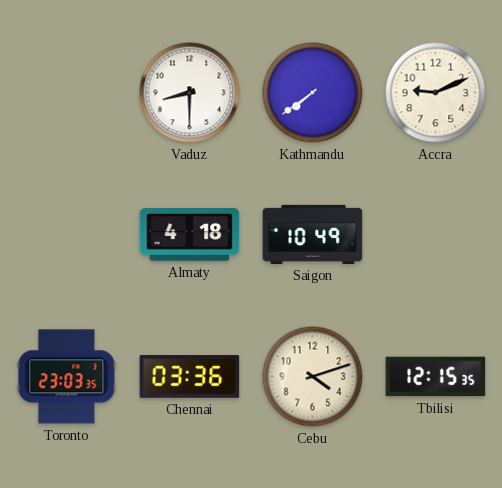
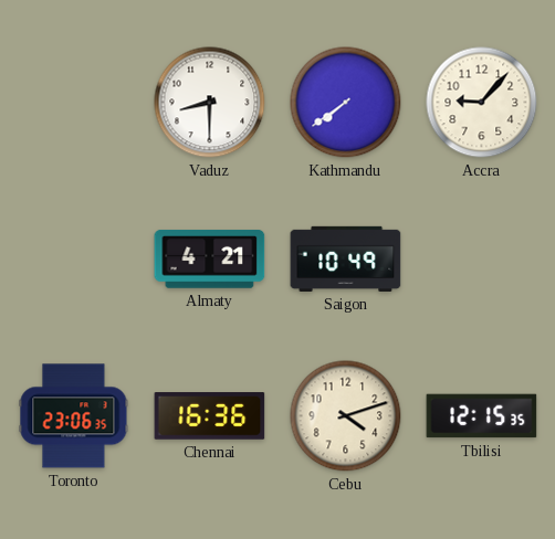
Accra: 9:11 -> 9:07 (482, 103)
Almaty: 4:18 -> 4:21 (210, 260)
Toronto: 23:03 -> 23:06 (74, 416)
Chennai: 03:36 -> 16:36 (210, 416)
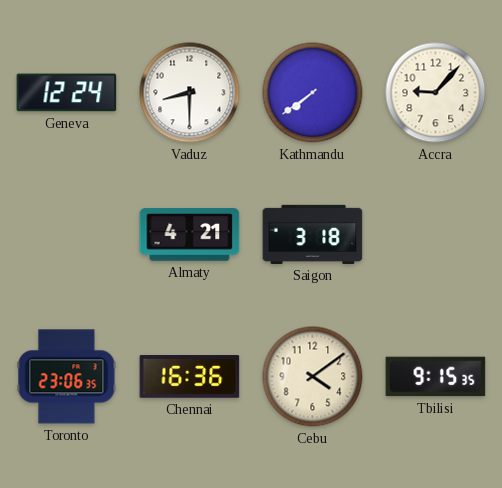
Geneva: none -> 12:24 (67, 93)
Saigon: 10:49 -> 3:18 (313, 234)
Cebu: 4:12 -> 4:09 (313, 377)
Tbilisi: 12:15 -> 9:15 (436, 377)
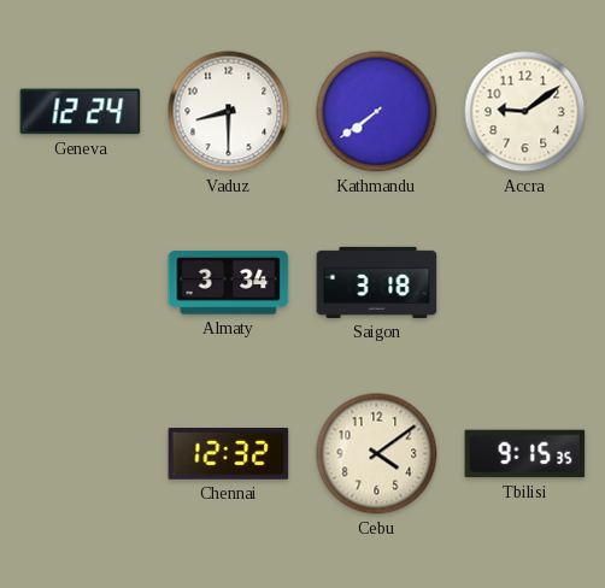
Accra: 9:07 -> 9:09 (525, 112)
Almaty: 4:21 -> 3:34 (229, 283)
Toronto: 23:06 -> none (67, 377)
Chennai: 16:36 -> 12:32 (229, 454)
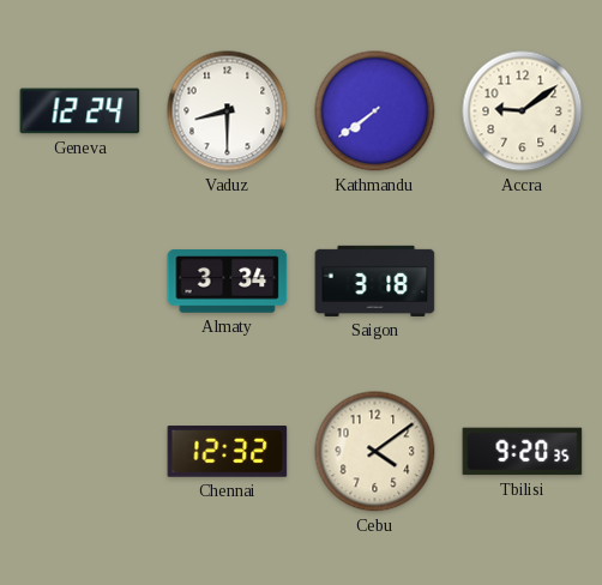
Tbilisi: 9:15 -> 9:20 (523, 452)
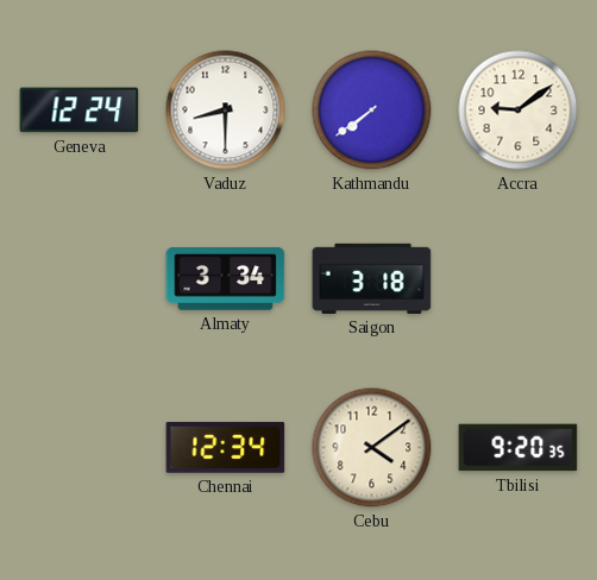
Chennai: 12:32 -> 12:34 (226, 448)
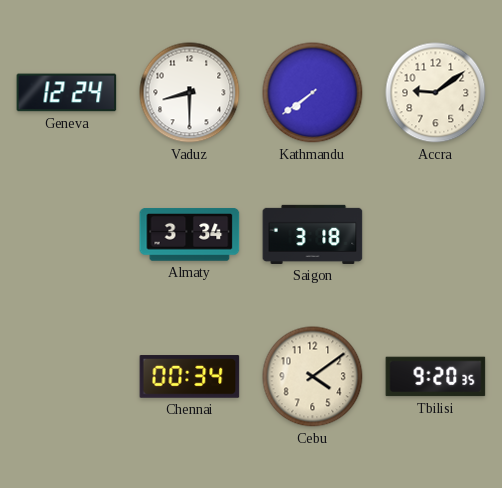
Chennai: 12:34 -> 00:34 (190, 377)
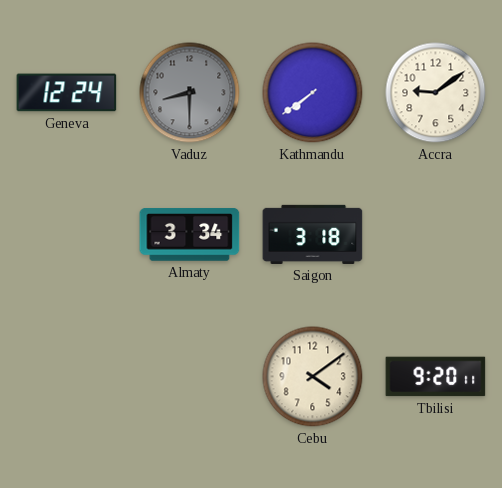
Vaduz dial: white -> grey (190, 93)
Chennai: 00:34 -> none (190, 377)
Tbilisi: 9:20:35 -> 9:20:11 (436, 377)
